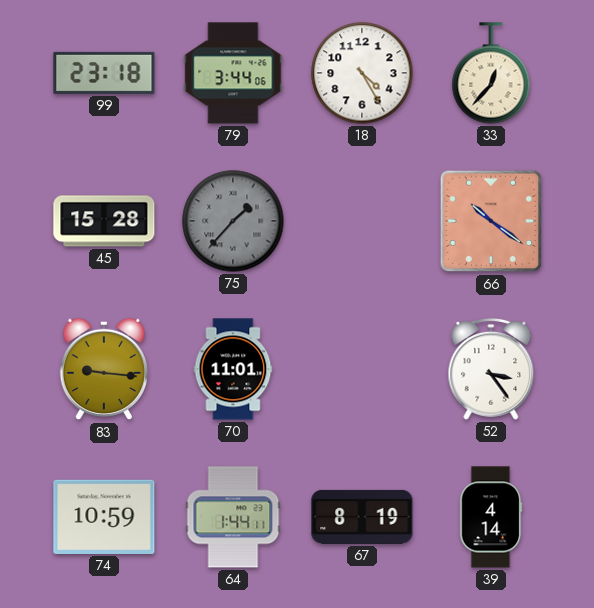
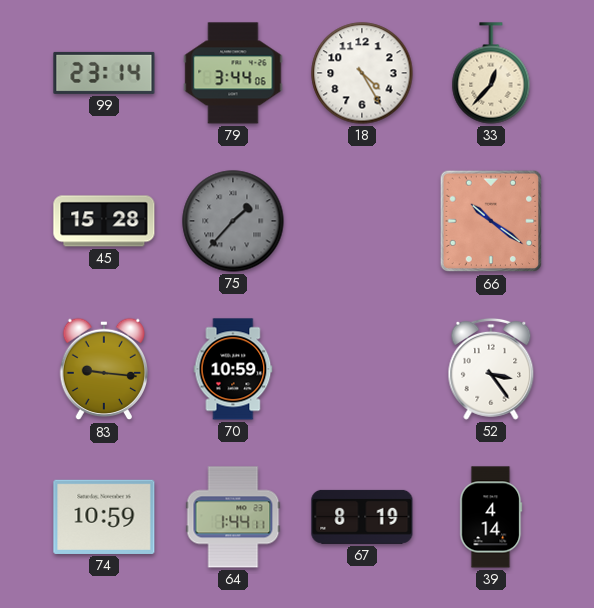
99: 23:18 -> 23:14 (104, 73)
70: 11:01 -> 10:59 (233, 369)
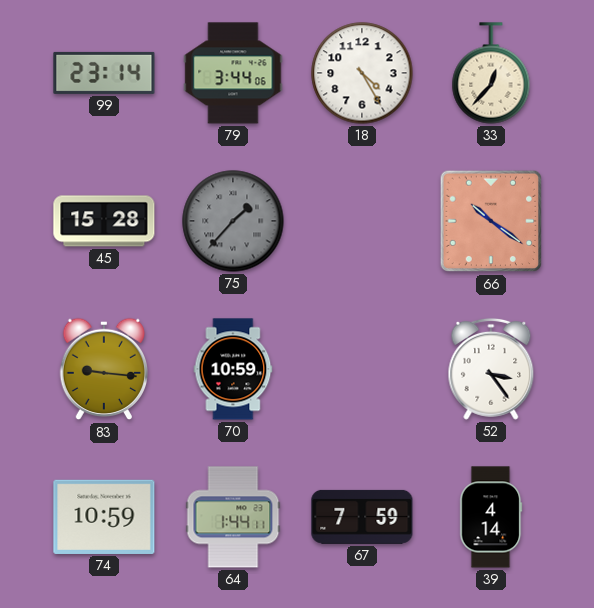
67: 8:19 -> 7:59 (362, 517)
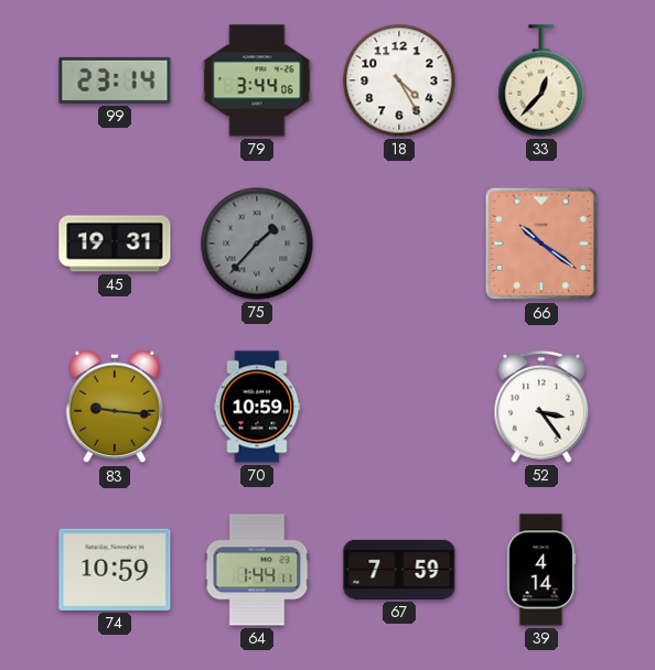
45: 15:28 -> 19:31 (115, 244)
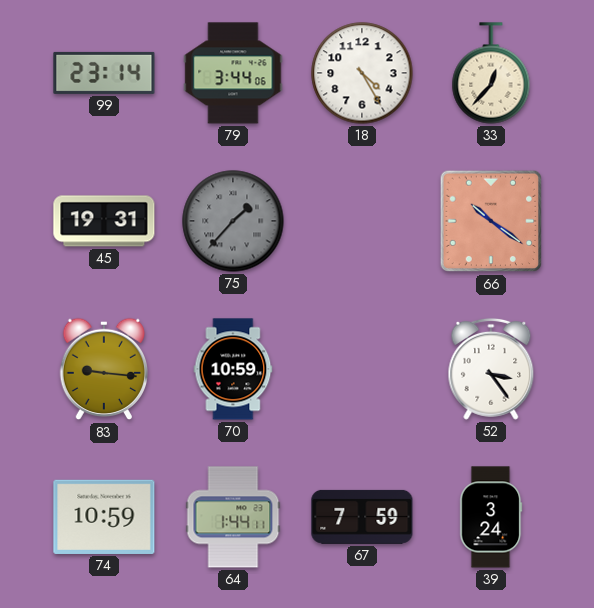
39: 4:14 -> 3:24 (491, 517)
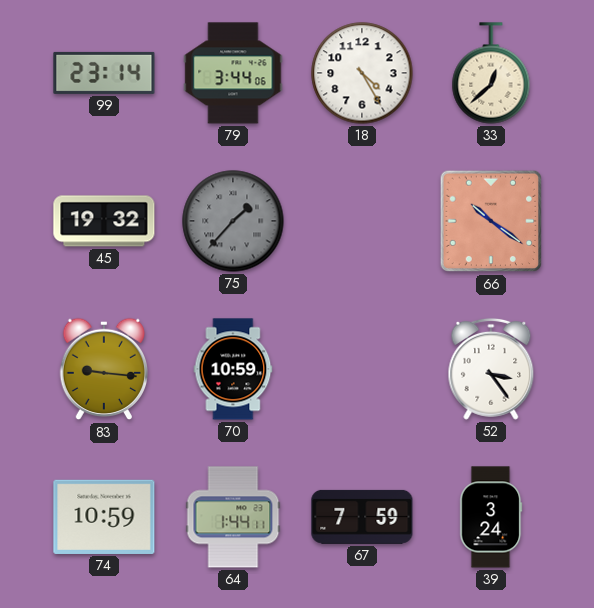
33: 12:37 -> 12:38 (491, 73)
45: 19:31 -> 19:32 (104, 221)
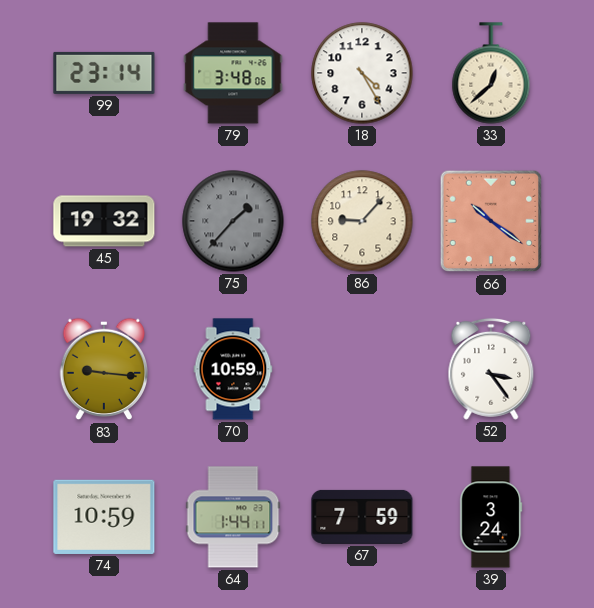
79: 3:44 -> 3:48 (233, 73)
86: none -> 9:07 (362, 221)
